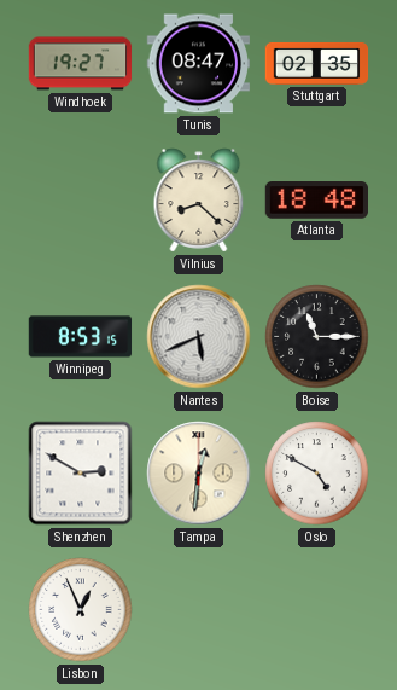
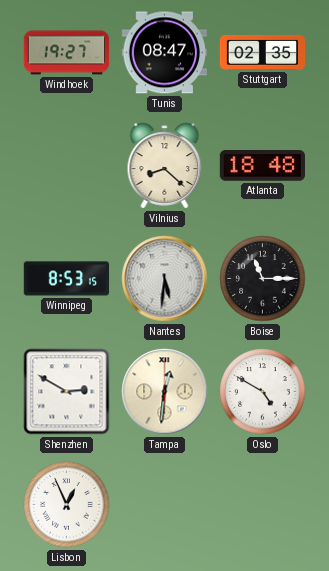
Nantes: 5:41 -> 5:31 (165, 279)
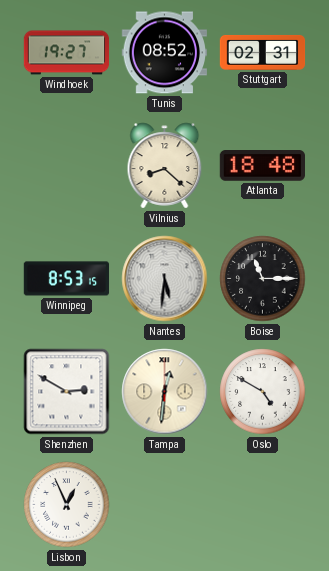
Tunis: 08:47 -> 08:52 (164, 53)
Stuttgart: 02:35 -> 02:31 (263, 53)
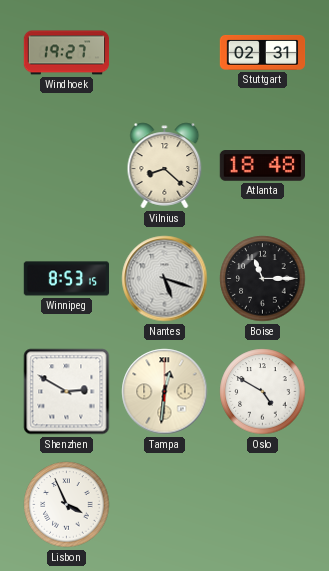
Tunis: 08:52 -> none (164, 53)
Nantes: 5:31 -> 5:18 (165, 279)
Lisbon: 12:56 -> 3:56 (67, 505)
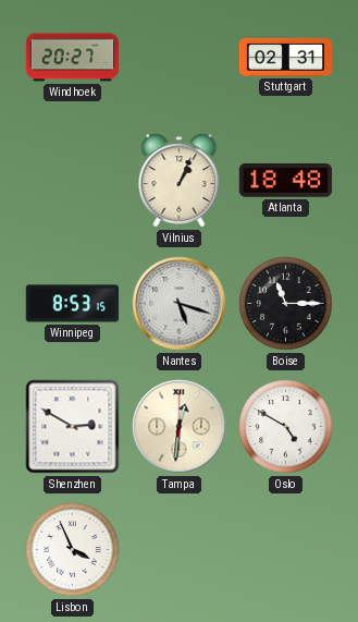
Windhoek: 19:27 -> 20:27 (73, 58)
Vilnius: 8:22 -> 1:04 (180, 181)
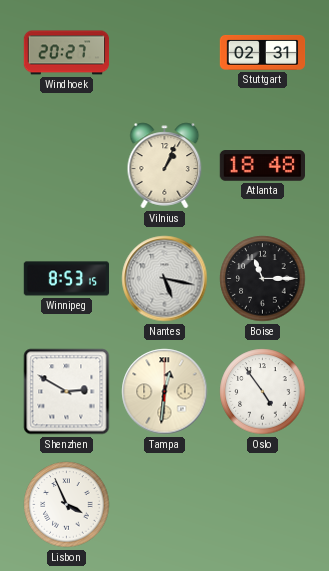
Nantes: 5:18 -> 5:17 (165, 279)
Oslo: 4:50 -> 4:54 (263, 392)
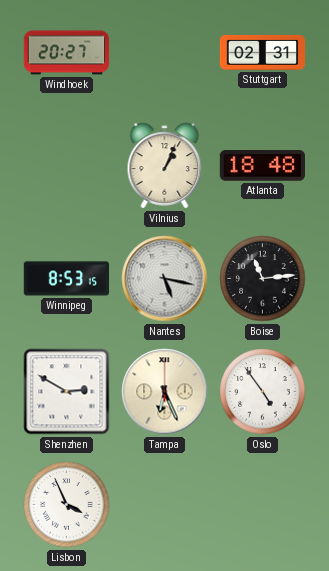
Boise: 11:15 -> 11:14 (263, 279)
Tampa: 12:31 -> 6:26 (165, 392)
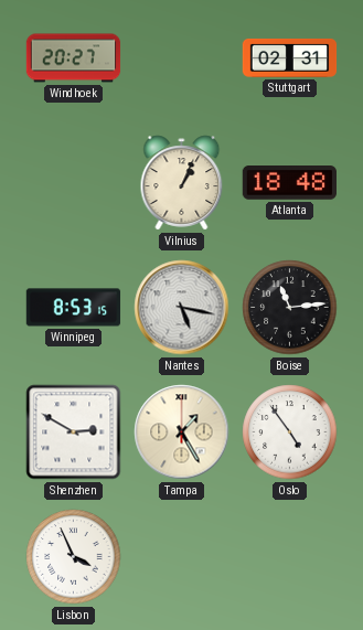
Tampa: 6:26 -> 1:25 (182, 433)
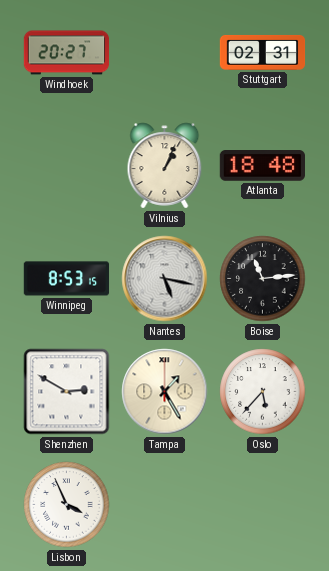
Oslo: 4:54 -> 5:37 (263, 392)
